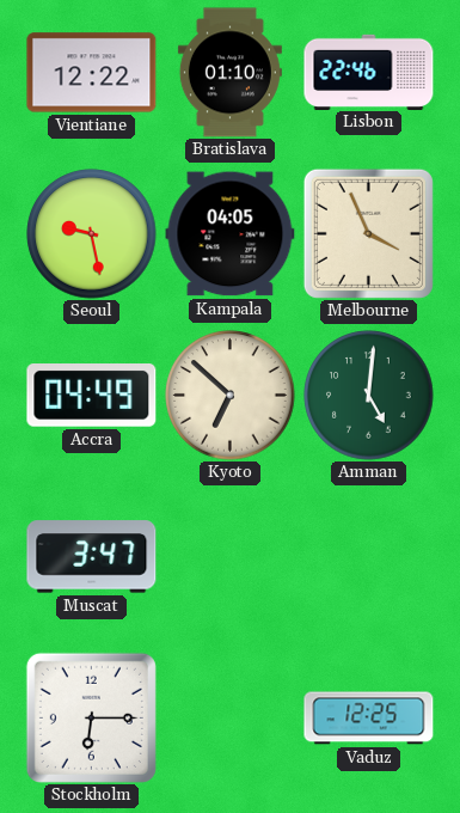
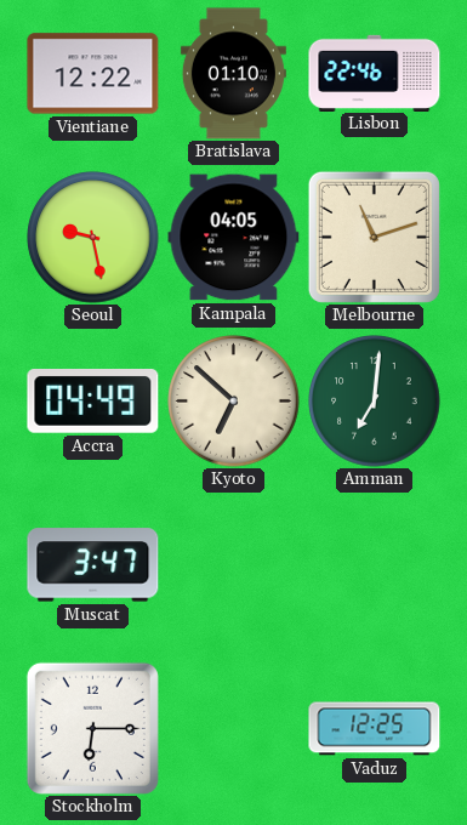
Melbourne: 3:56 -> 11:12 (374, 237)
Amman: 5:01 -> 7:01 (375, 402)
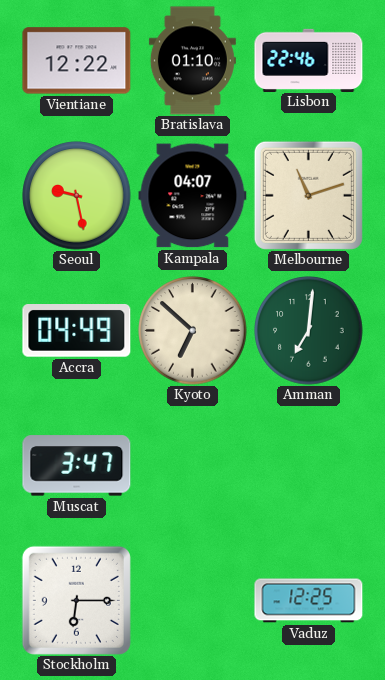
Kampala: 04:05 -> 04:07 (193, 196)
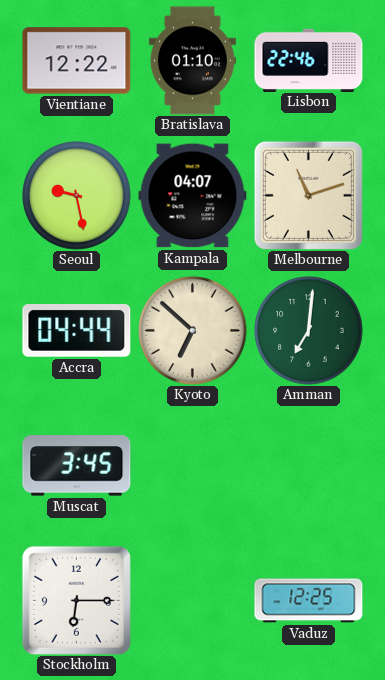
Accra: 04:49 -> 04:44 (77, 331)
Muscat: 3:47 -> 3:45 (77, 466)
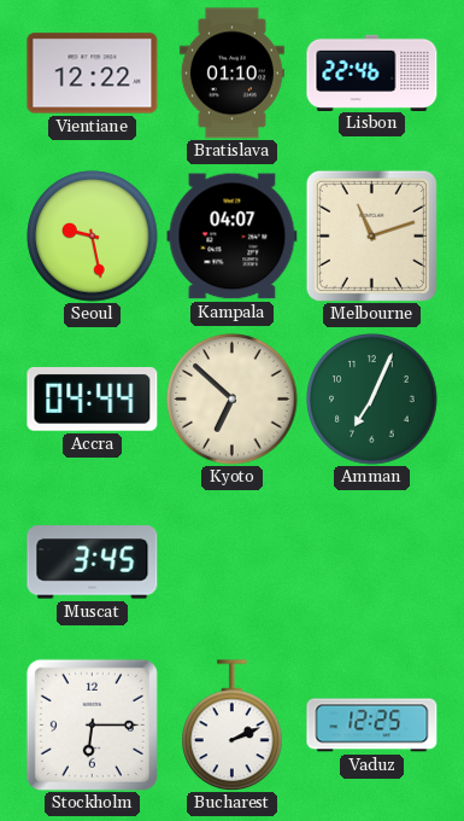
Amman: 7:01 -> 7:04 (372, 400)
Bucharest: none -> 2:11 (233, 726)
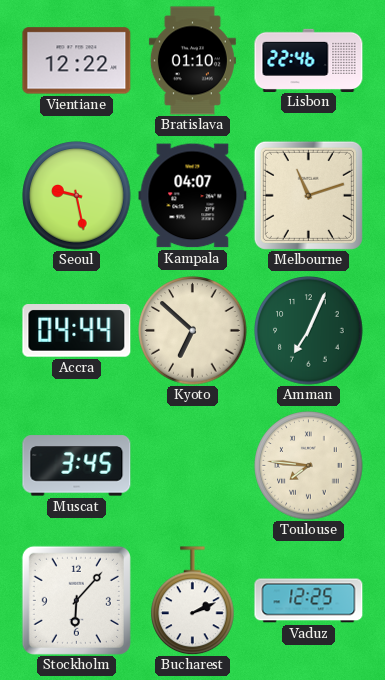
Toulouse: none -> 7:46 (309, 466)
Stockholm: 6:15 -> 6:07 (76, 600)
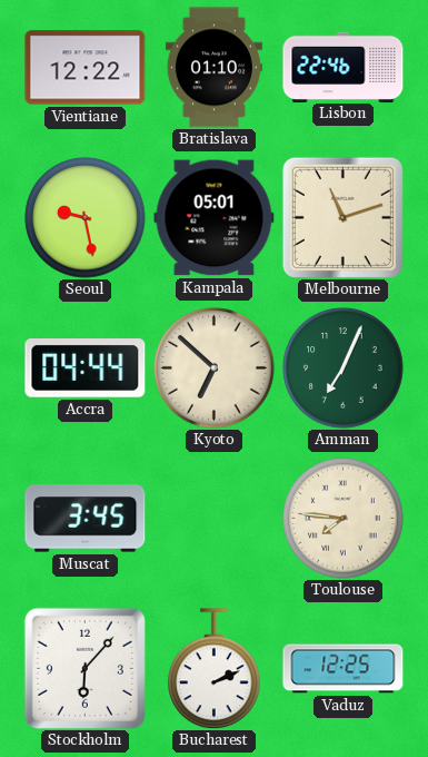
Kampala: 04:07 -> 05:01 (215, 218)
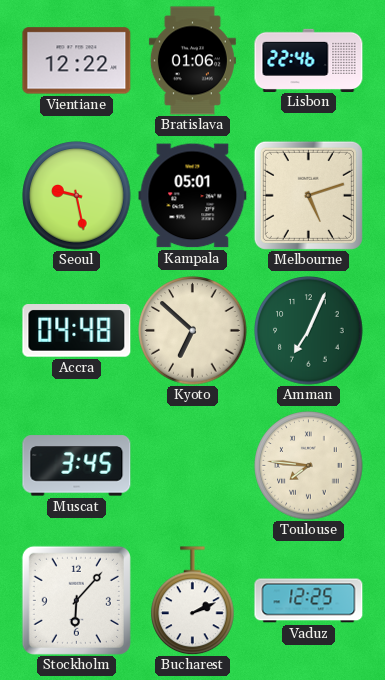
Bratislava: 01:10 -> 01:06 (192, 61)
Melbourne: 11:12 -> 5:12 (308, 195)
Accra: 04:44 -> 04:48 (77, 331)
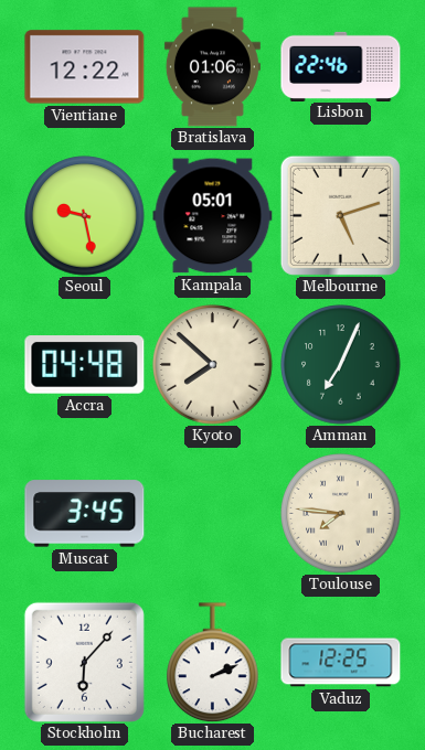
Kyoto: 6:52 -> 7:52 (213, 365)
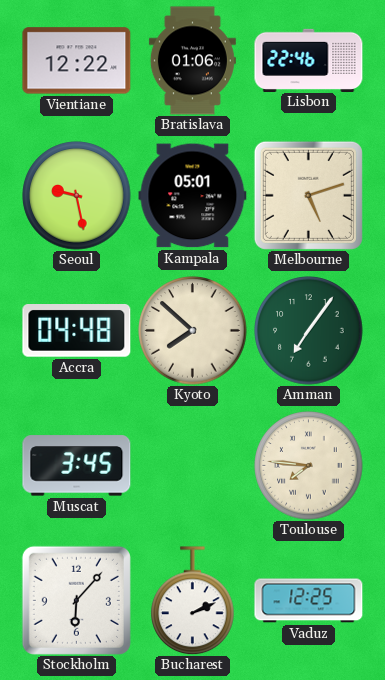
Amman: 7:04 -> 7:06 (309, 331)
